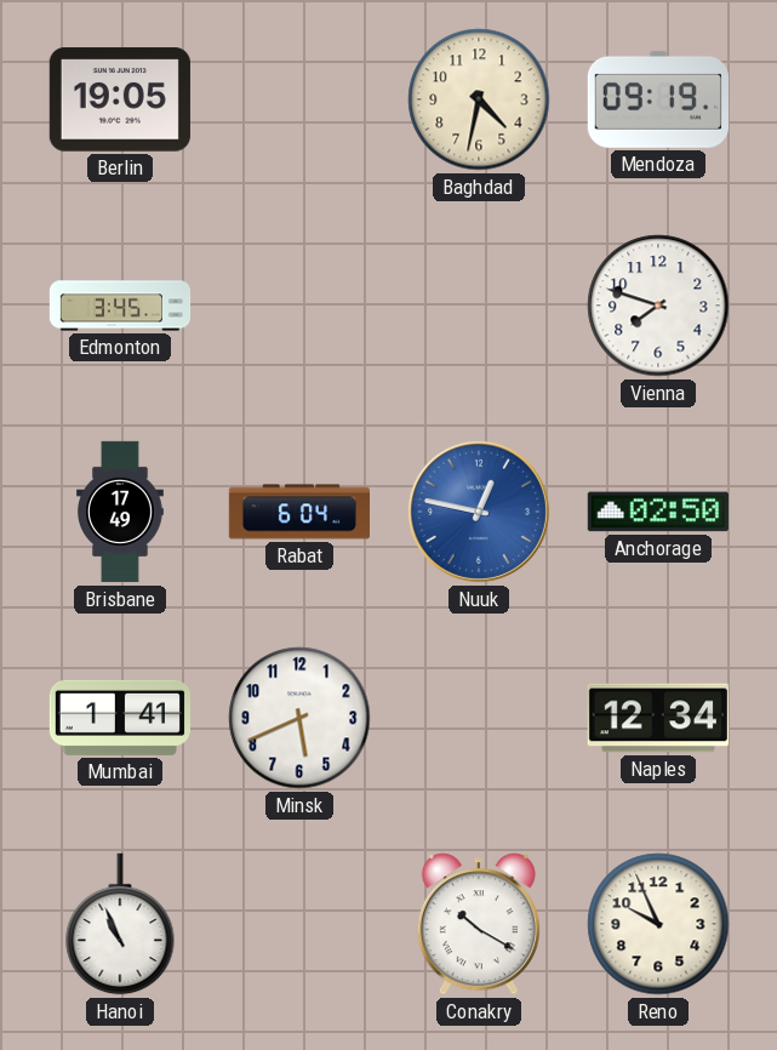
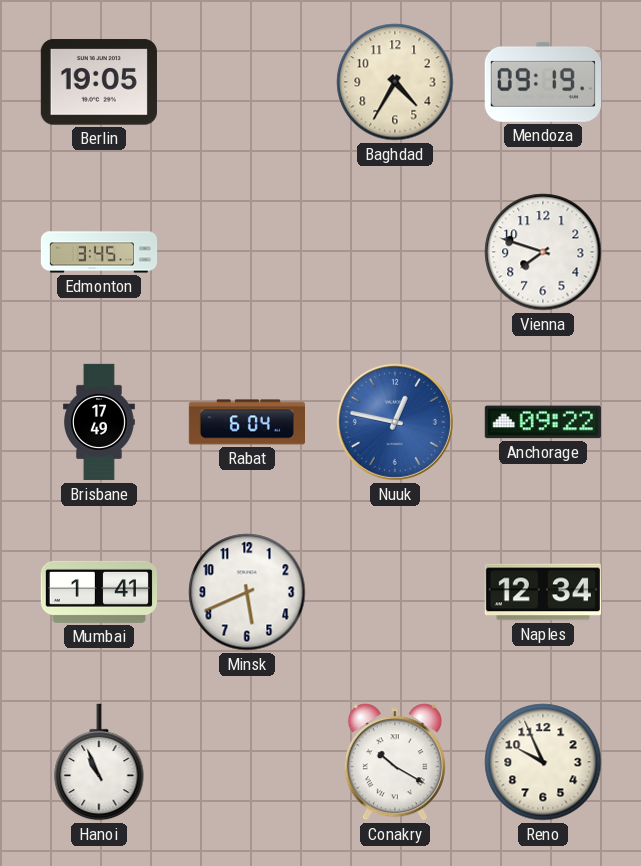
Baghdad: 4:32 -> 4:35 (395, 82)
Anchorage: 02:50 -> 09:22 (543, 422)
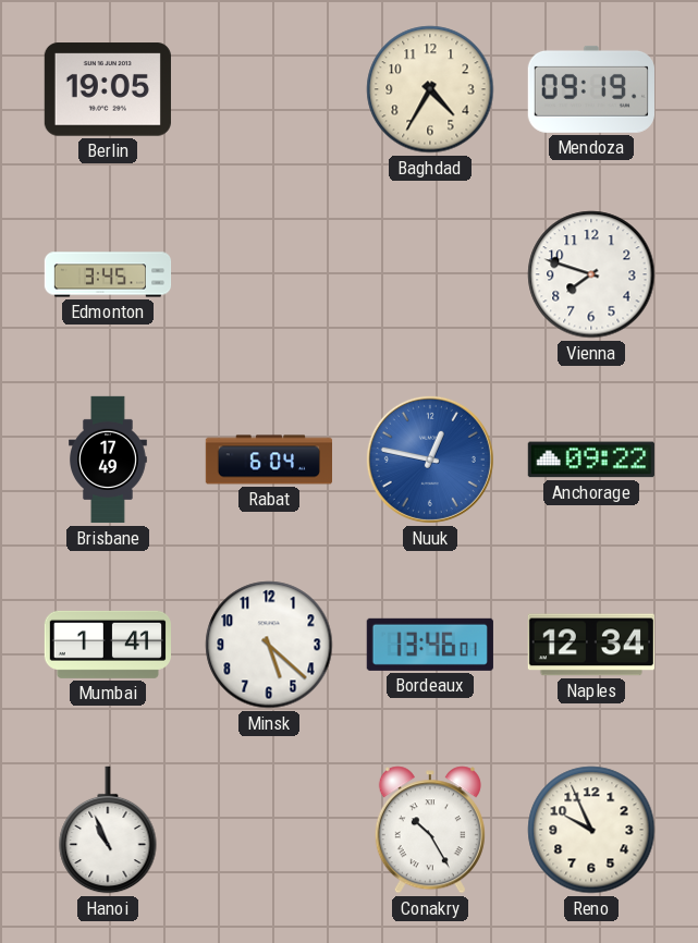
Minsk: 5:41 -> 5:22 (269, 645)
Bordeaux: none -> 13:46 (430, 645)
Conakry: 10:20 -> 10:25 (430, 830)
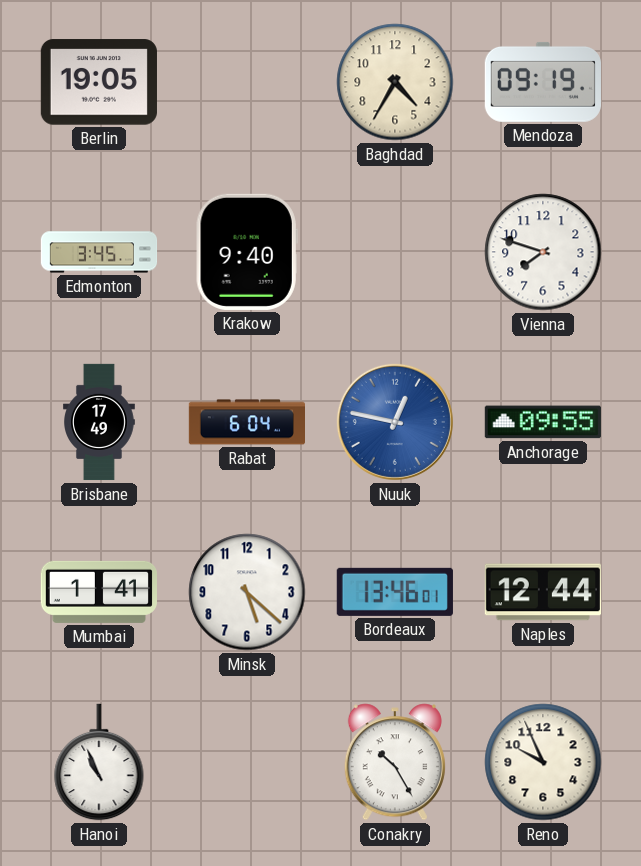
Krakow: none -> 9:40 (247, 252)
Anchorage: 09:22 -> 09:55 (543, 422)
Naples: 12:34 -> 12:44 (543, 592)
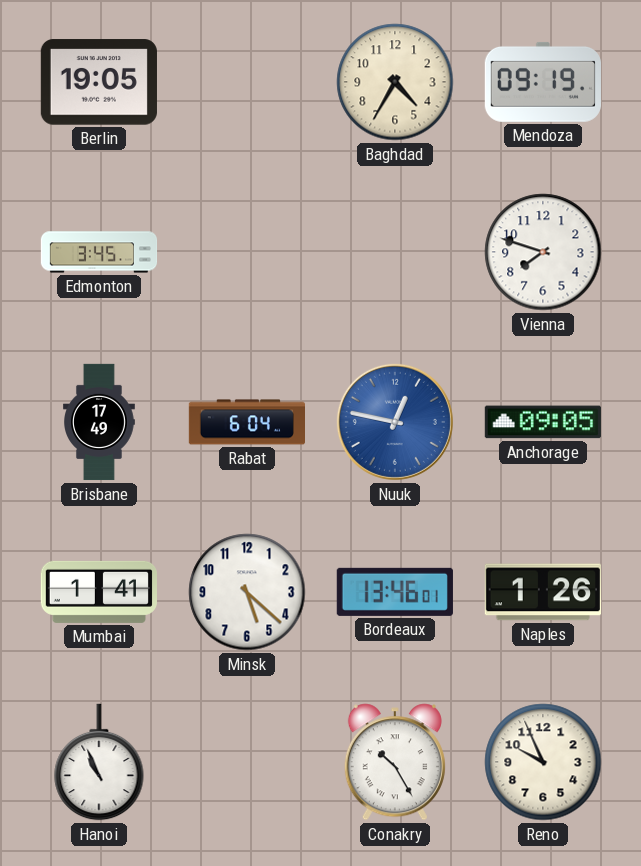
Krakow: 9:40 -> none (247, 252)
Anchorage: 09:55 -> 09:05 (543, 422)
Naples: 12:44 -> 1:26 (543, 592)
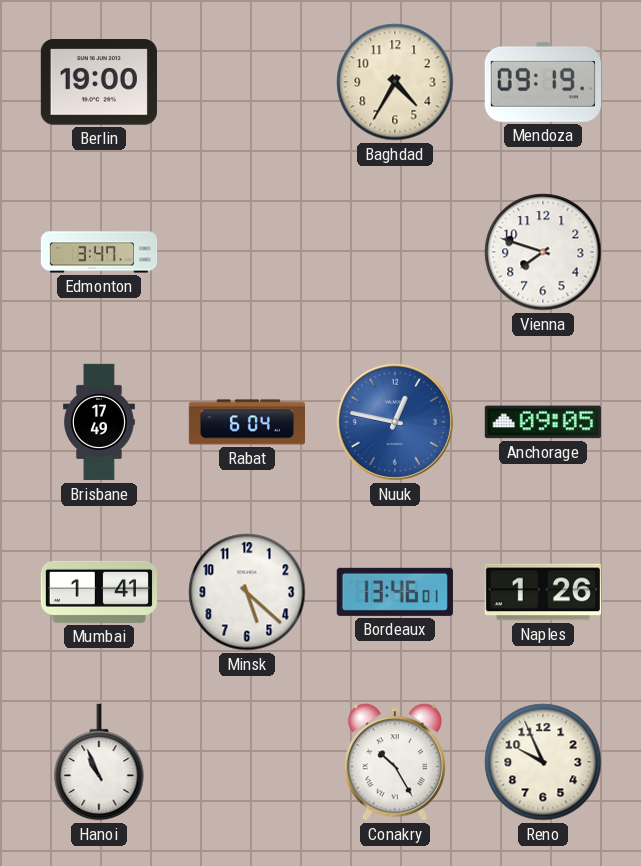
Berlin: 19:05 -> 19:00 (99, 82)
Edmonton: 3:45 -> 3:47 (99, 252)
